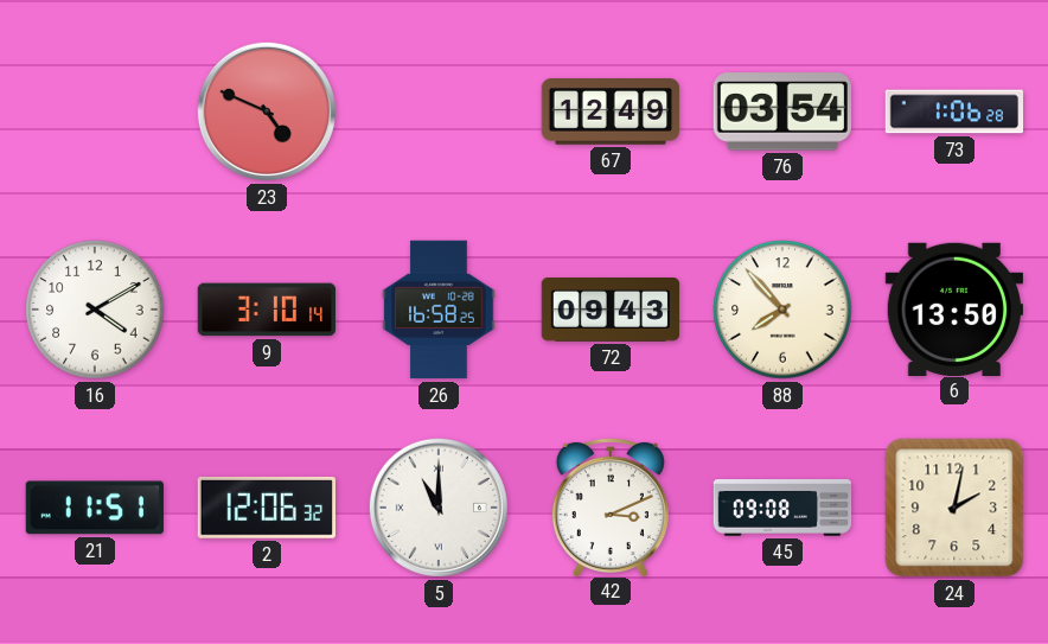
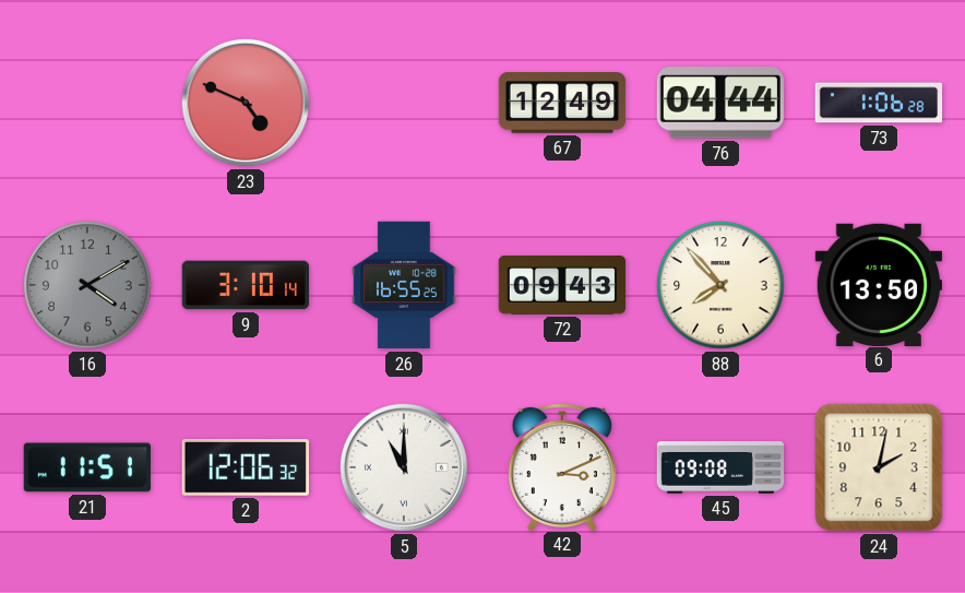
76: 03:54 -> 04:44 (720, 103)
16 dial: white -> grey (87, 285)
26: 16:58 -> 16:55 (404, 285)
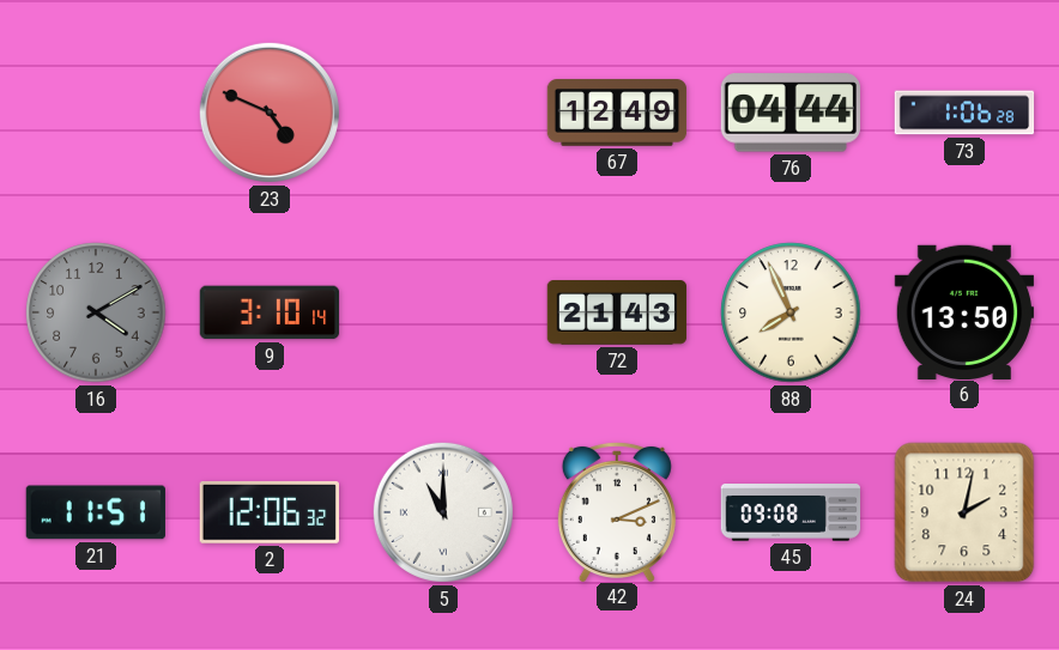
26: 16:55 -> none (404, 285)
72: 09:43 -> 21:43 (617, 314)
88: 7:53 -> 7:56 (791, 312)
